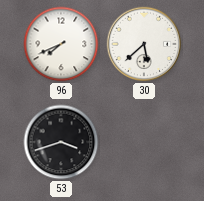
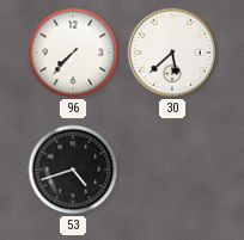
96: 7:41 -> 7:37 (73, 53)
53: 3:42 -> 4:42 (73, 170)
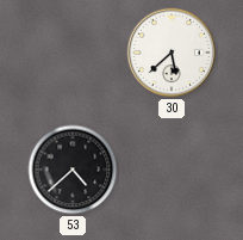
96: 7:37 -> none (73, 53)
53: 4:42 -> 4:38 (73, 170)
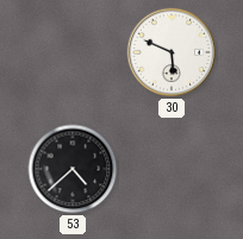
30: 5:38 -> 5:49 (172, 52)
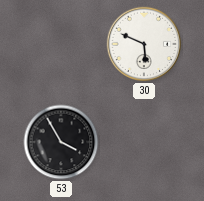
53: 4:38 -> 3:55 (61, 142)
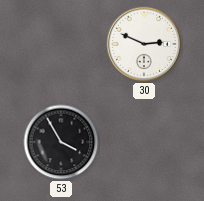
30: 5:49 -> 2:49 (144, 44)
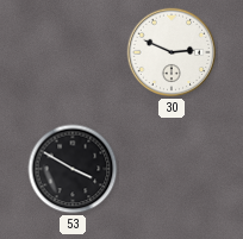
53: 3:55 -> 3:50 (73, 169)
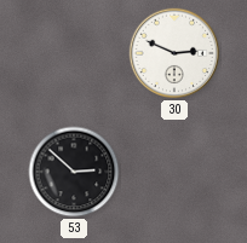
53: 3:50 -> 2:52 (74, 172)
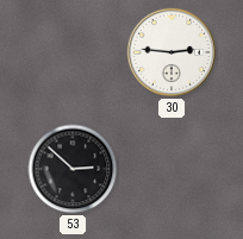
30: 2:49 -> 2:46 (172, 52)
